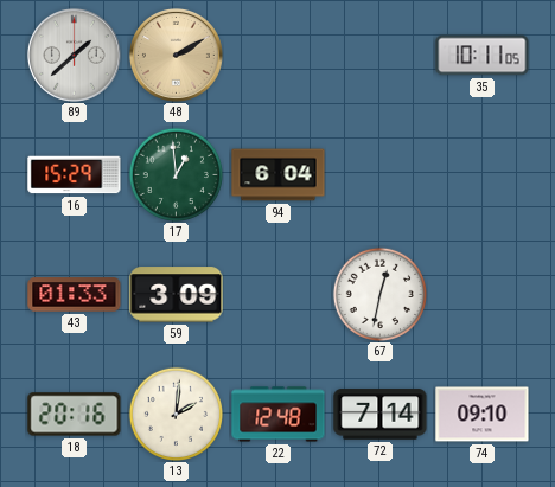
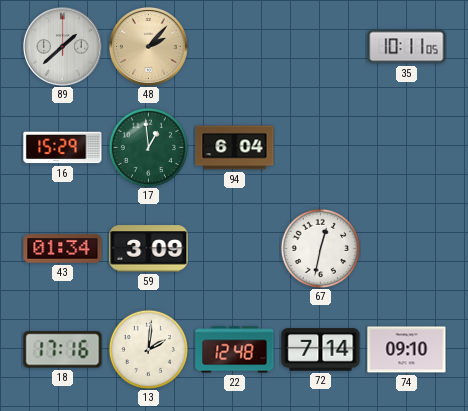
48: 2:10 -> 2:07 (148, 46)
43: 01:33 -> 01:34 (63, 249)
18: 20:16 -> 17:16 (63, 350)
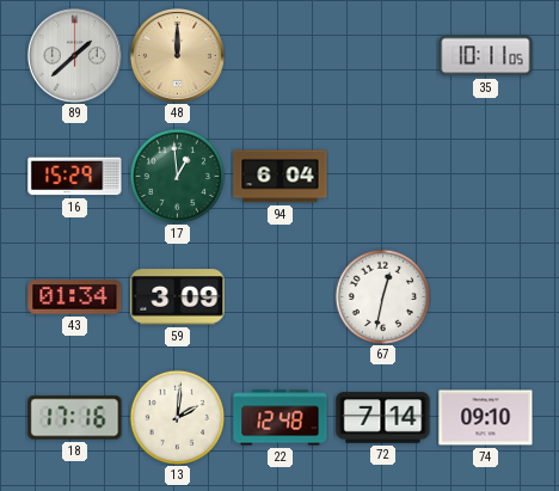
48: 2:07 -> 12:00 (177, 55)
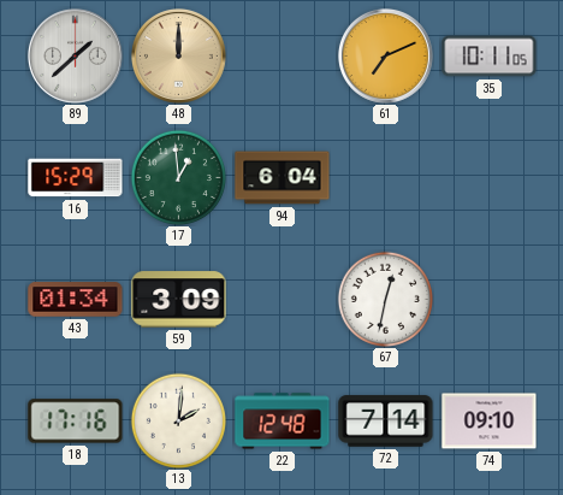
61: none -> 7:11 (385, 55)
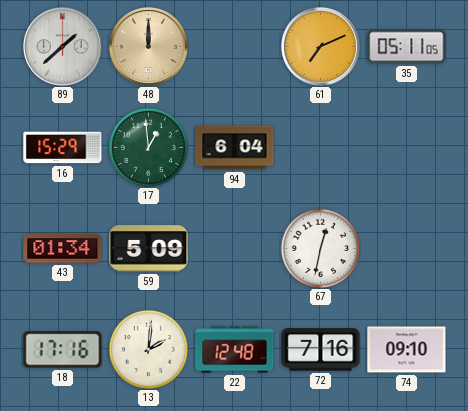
35: 10:11 -> 05:11 (407, 47)
59: 3:09 -> 5:09 (149, 249)
72: 7:14 -> 7:16 (321, 350)
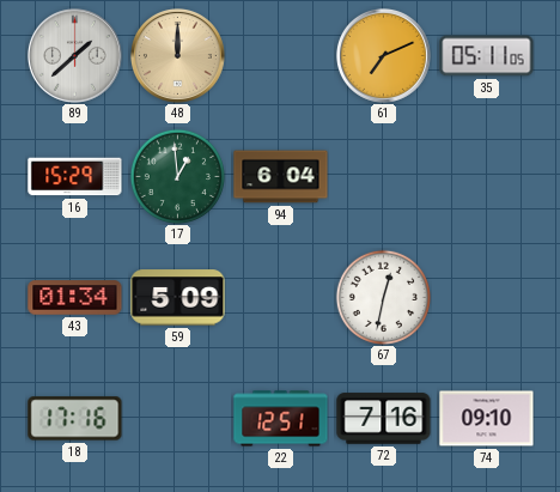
13: 2:01 -> none (148, 349)
22: 12:48 -> 12:51 (281, 419)
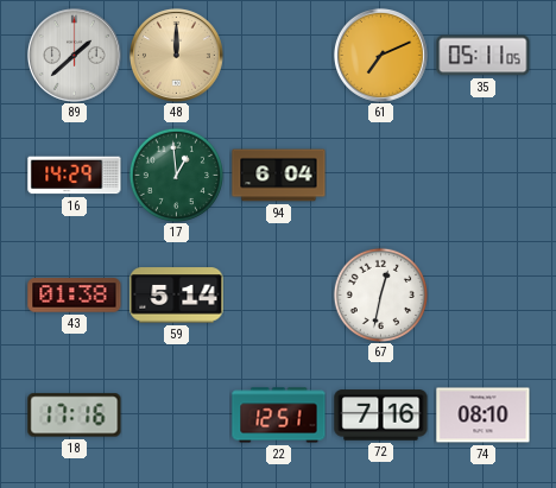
16: 15:29 -> 14:29 (75, 176)
43: 01:34 -> 01:38 (75, 296)
59: 5:09 -> 5:14 (177, 296)
74: 09:10 -> 08:10 (484, 416)
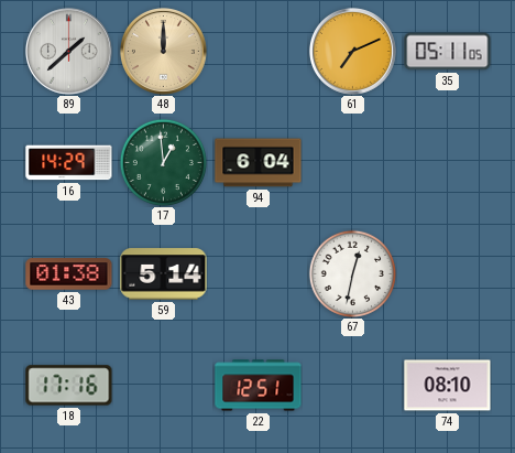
72: 7:16 -> none (381, 416)
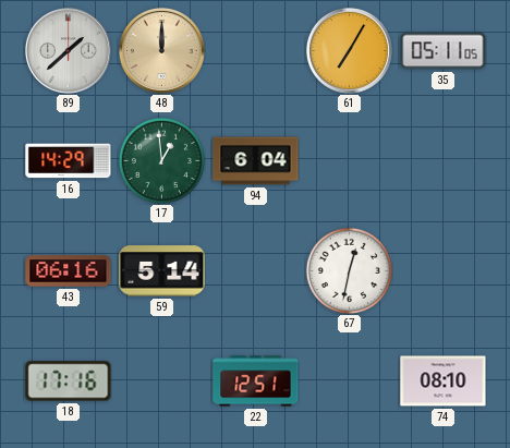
61: 7:11 -> 7:05 (349, 50)
43: 01:38 -> 06:16 (69, 271)
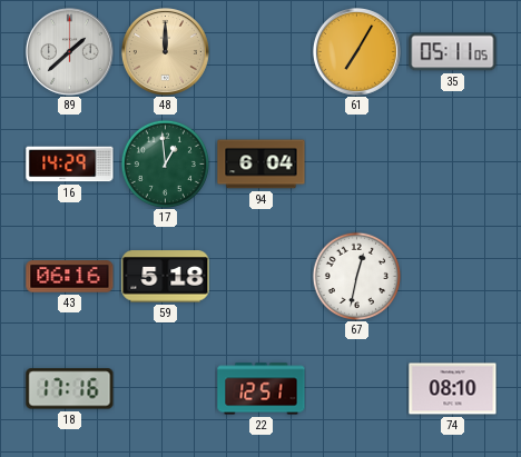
59: 5:14 -> 5:18 (166, 277)
